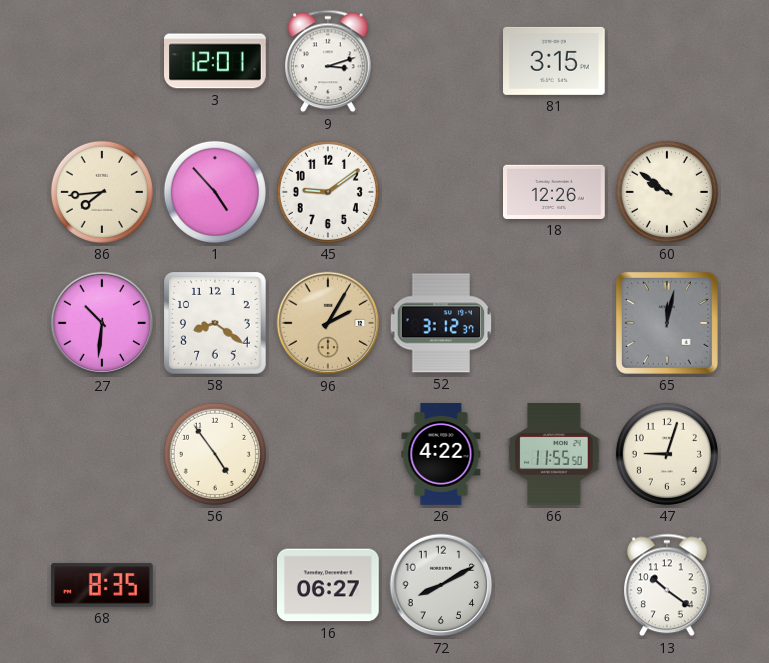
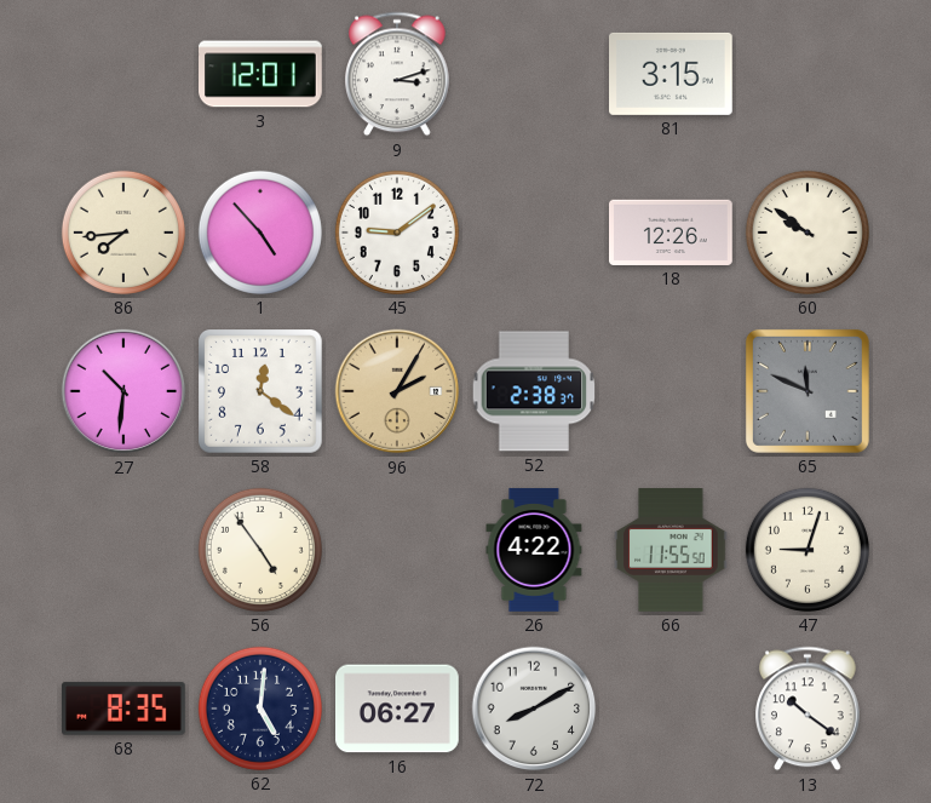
58: 8:21 -> 12:21 (262, 392)
52: 3:12 -> 2:38 (534, 391)
65: 12:02 -> 11:49 (808, 391)
62: none -> 5:01 (260, 709)
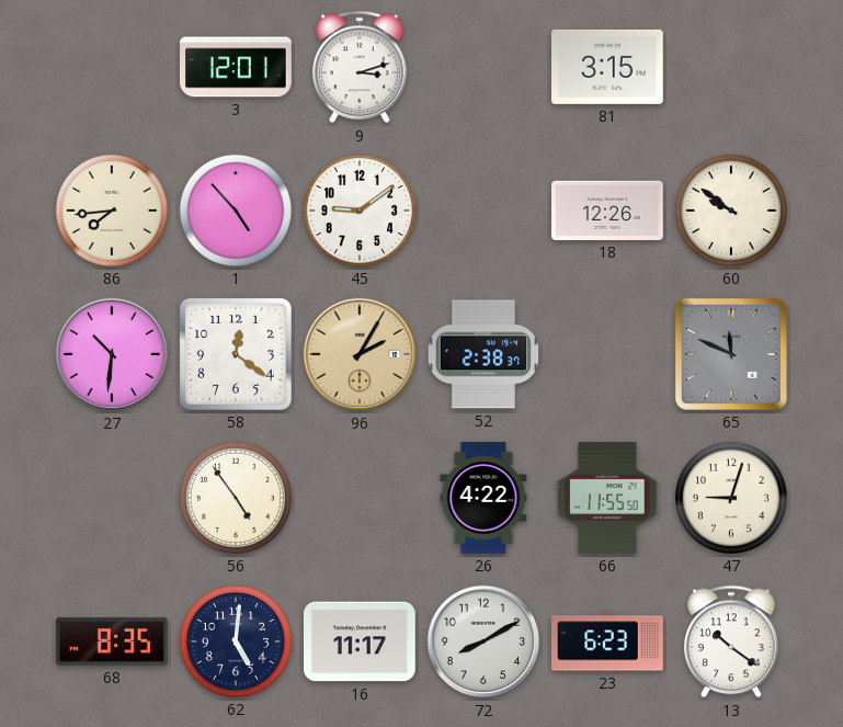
16: 06:27 -> 11:17 (361, 641)
23: none -> 6:23 (607, 641)
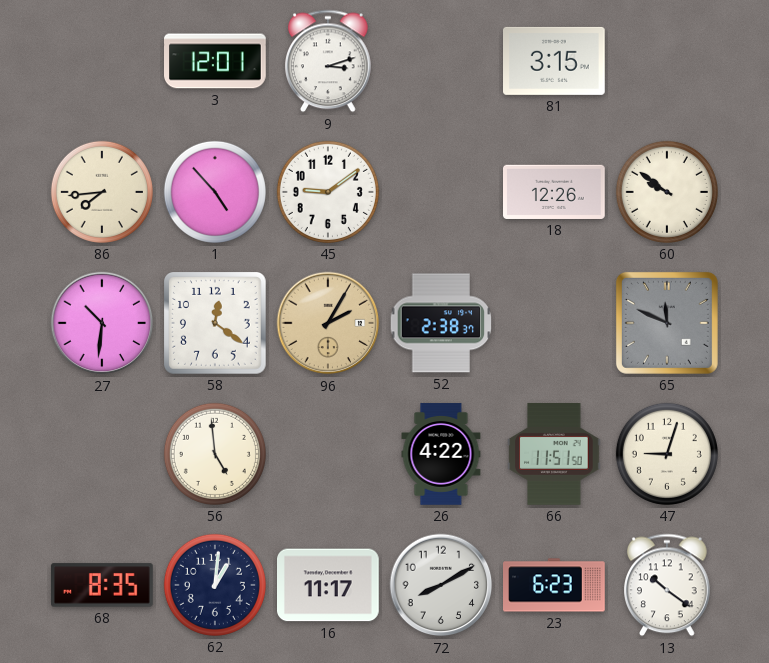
56: 4:54 -> 4:59 (215, 454)
66: 11:55 -> 11:51 (554, 455)
62: 5:01 -> 1:01 (215, 585)
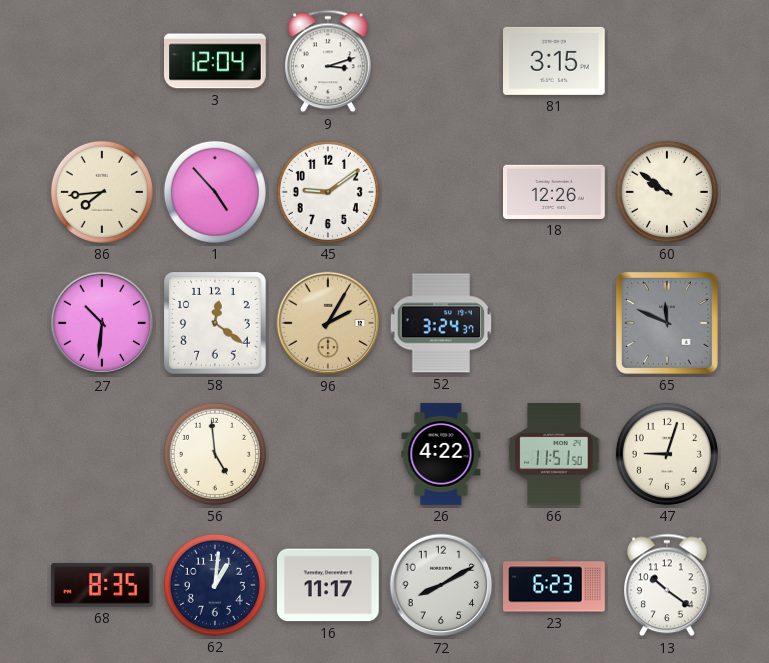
3: 12:01 -> 12:04 (215, 61)
52: 2:38 -> 3:24 (441, 323)
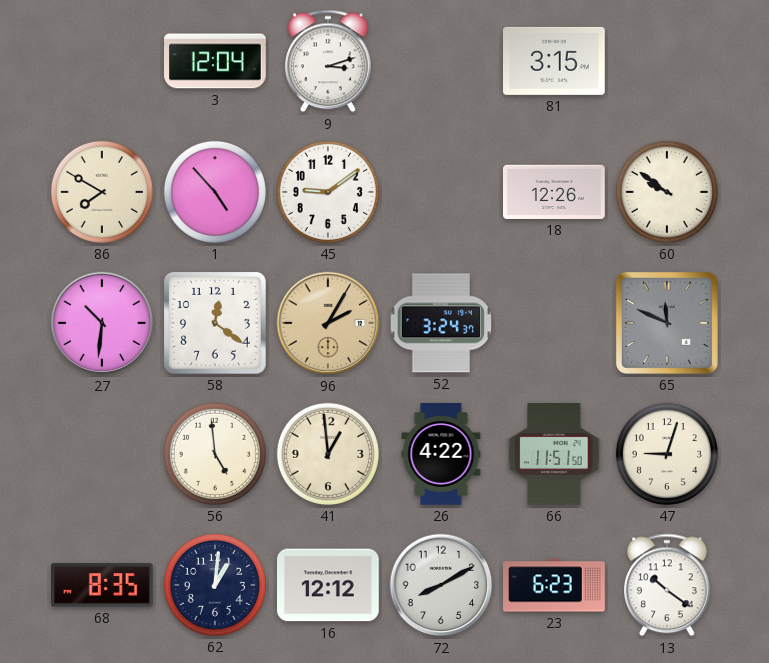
86: 7:44 -> 7:50 (102, 192)
41: none -> 12:59 (328, 454)
16: 11:17 -> 12:12 (329, 585)
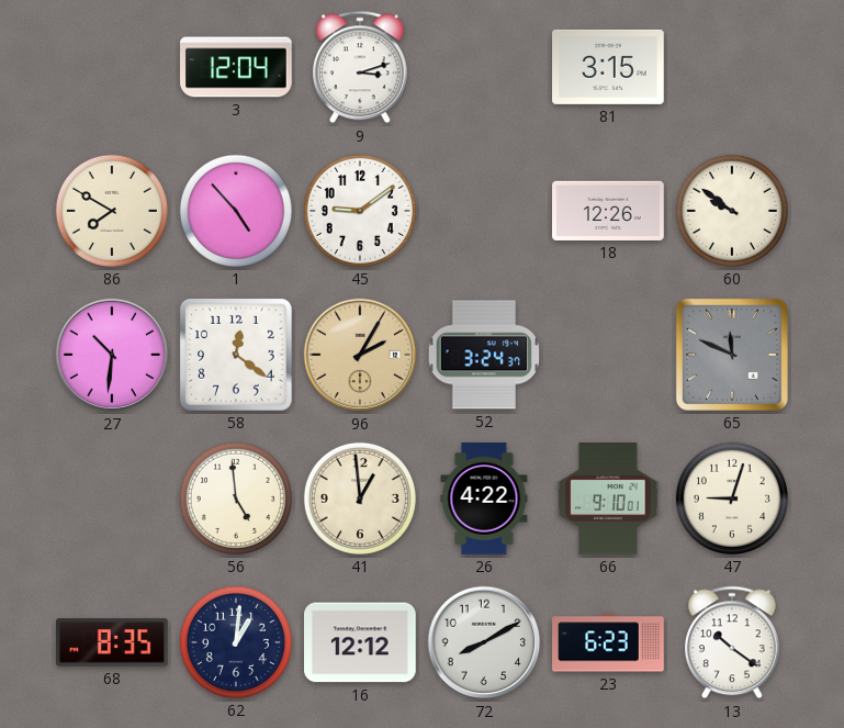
66: 11:51 -> 9:10 (608, 500)
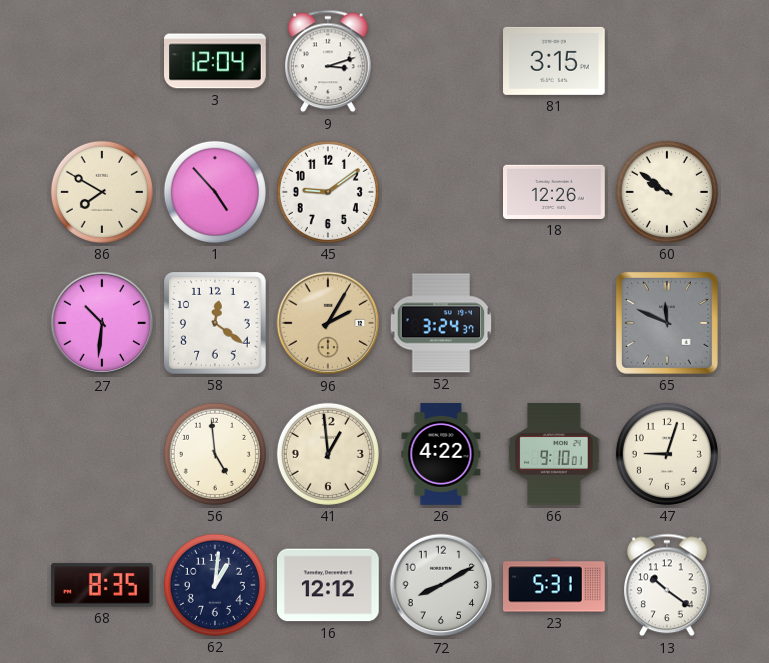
23: 6:23 -> 5:31 (554, 585)
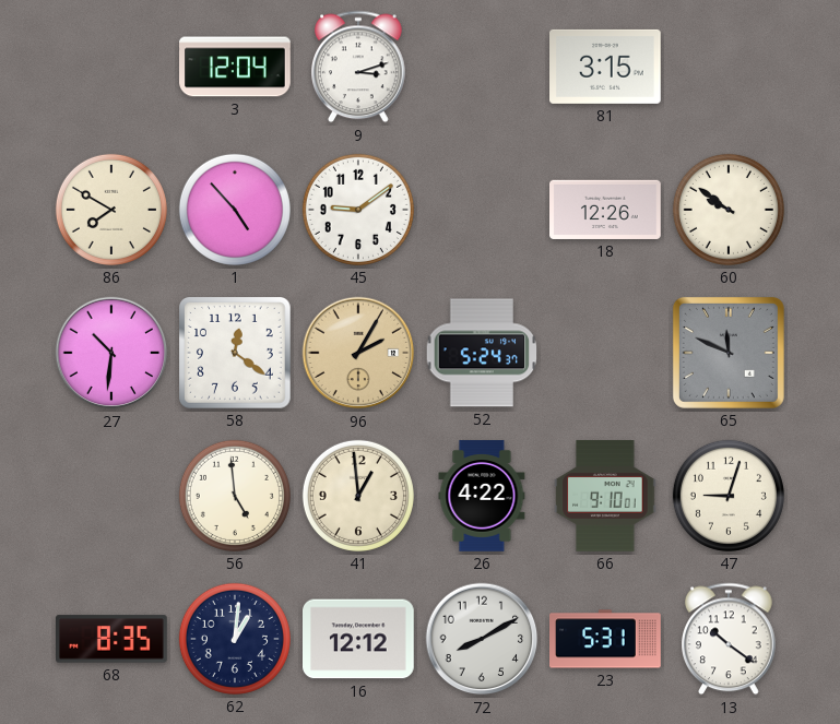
52: 3:24 -> 5:24 (482, 353)
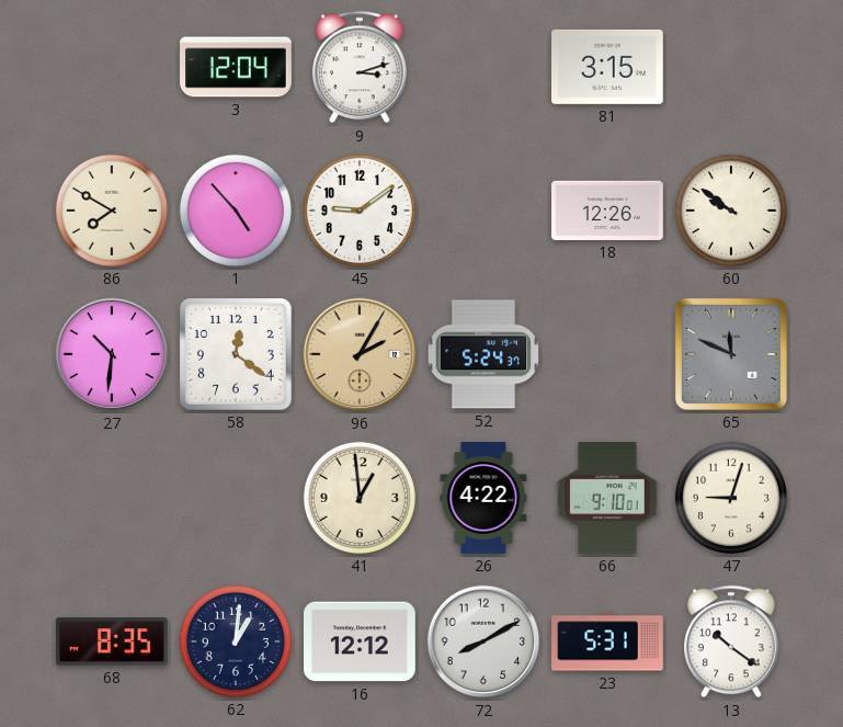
56: 4:59 -> none (235, 496)
